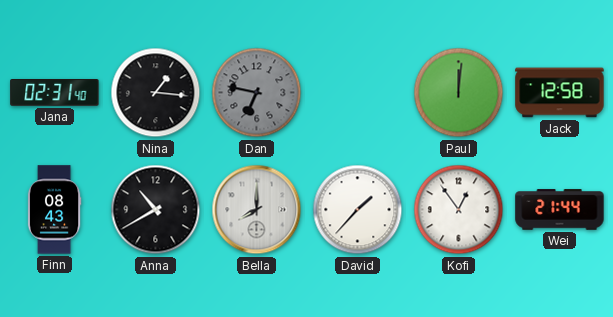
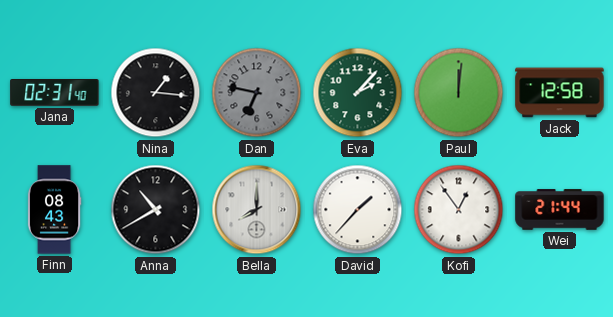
Eva: none -> 2:07 (358, 93)
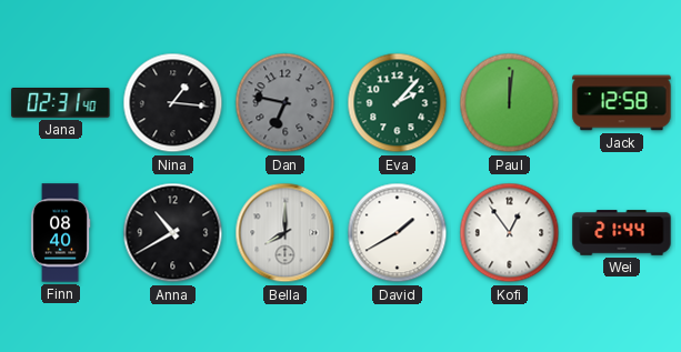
Finn: 08:43 -> 08:40 (60, 233)
David: 1:37 -> 1:40 (398, 233)
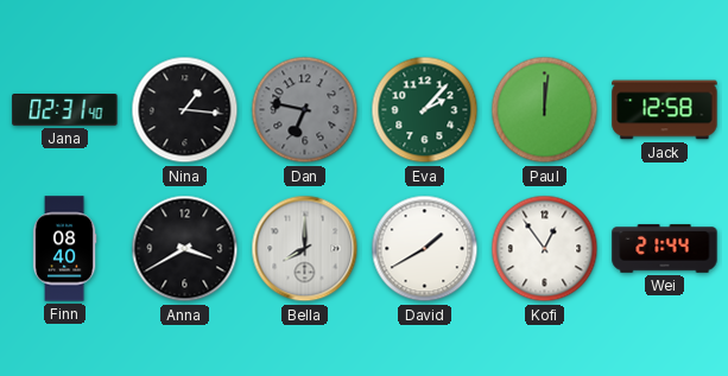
Anna: 10:40 -> 3:40 (185, 249)
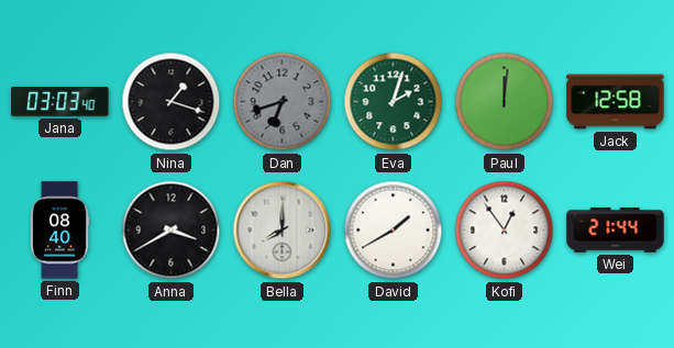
Jana: 02:31 -> 03:03 (60, 102)
Nina: 1:16 -> 1:18 (172, 102)
Dan: 6:47 -> 6:42 (283, 102)
Eva: 2:07 -> 2:03 (394, 102)
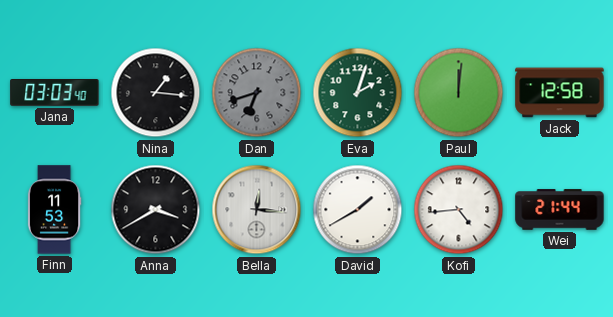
Nina: 1:18 -> 1:16 (156, 93)
Finn: 08:40 -> 11:53 (54, 210)
Bella: 8:00 -> 12:16 (257, 210)
Kofi: 12:54 -> 4:44 (459, 210)
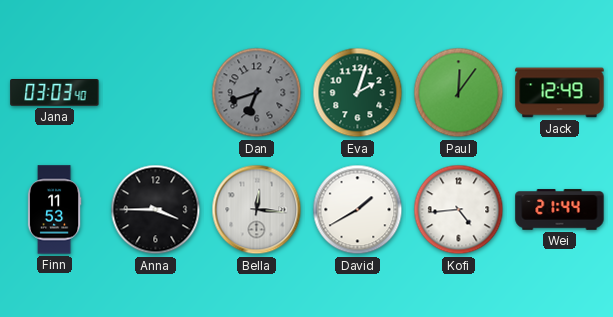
Nina: 1:16 -> none (156, 93)
Paul: 12:01 -> 12:06 (459, 93)
Jack: 12:58 -> 12:49 (560, 93)
Anna: 3:40 -> 3:45 (156, 210)
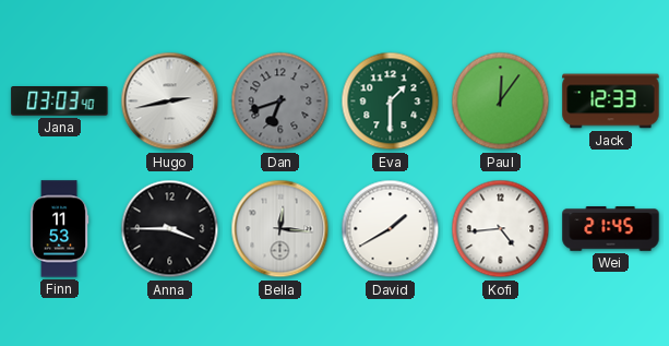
Hugo: none -> 2:43 (170, 102)
Eva: 2:03 -> 1:30 (391, 102)
Jack: 12:49 -> 12:33 (611, 102)
Wei: 21:44 -> 21:45 (611, 229)
